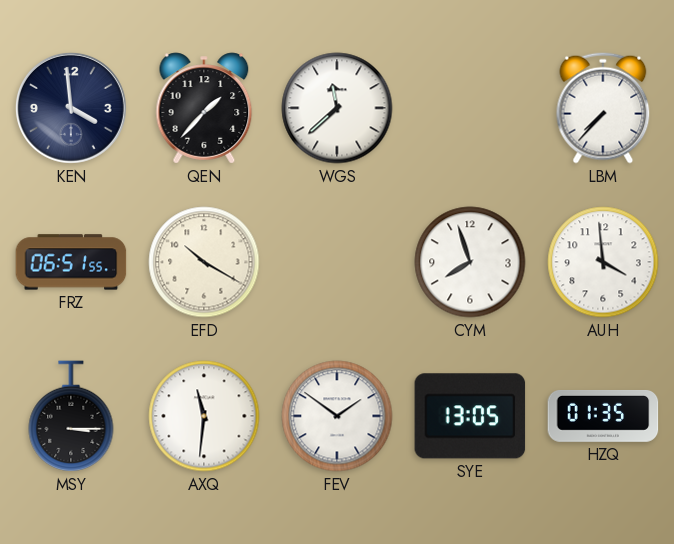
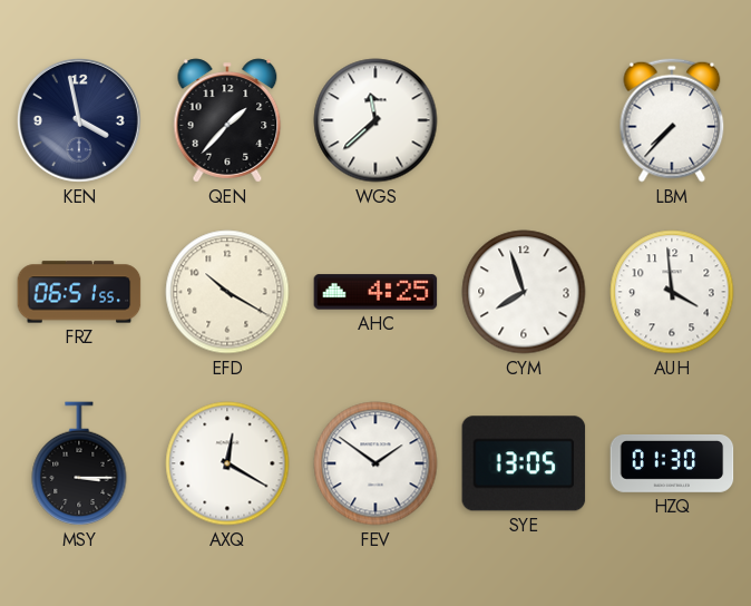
KEN: 3:59 -> 3:58 (79, 120)
AHC: none -> 4:25 (375, 292)
AXQ: 11:31 -> 12:20 (227, 463)
HZQ: 01:35 -> 01:30 (672, 463)
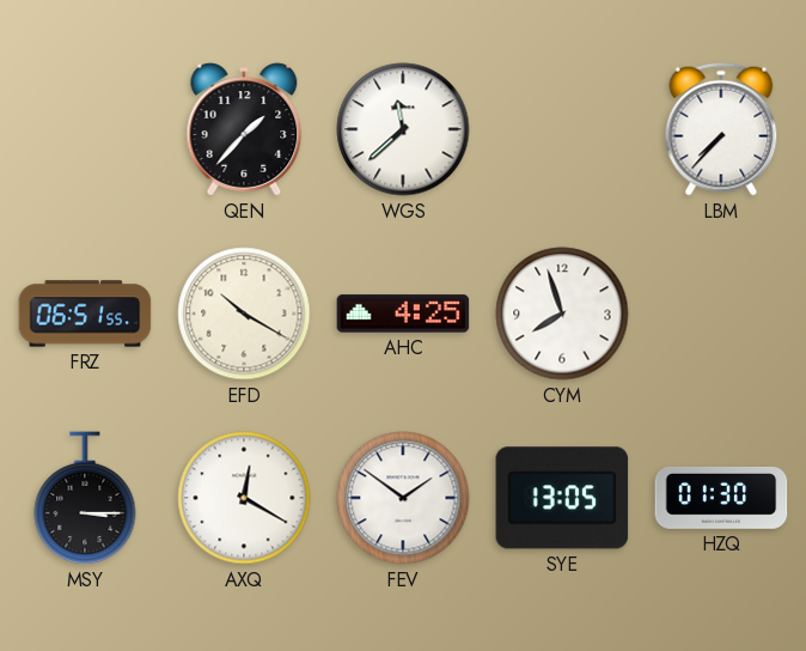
KEN: 3:58 -> none (79, 120)
AUH: 3:59 -> none (672, 292)
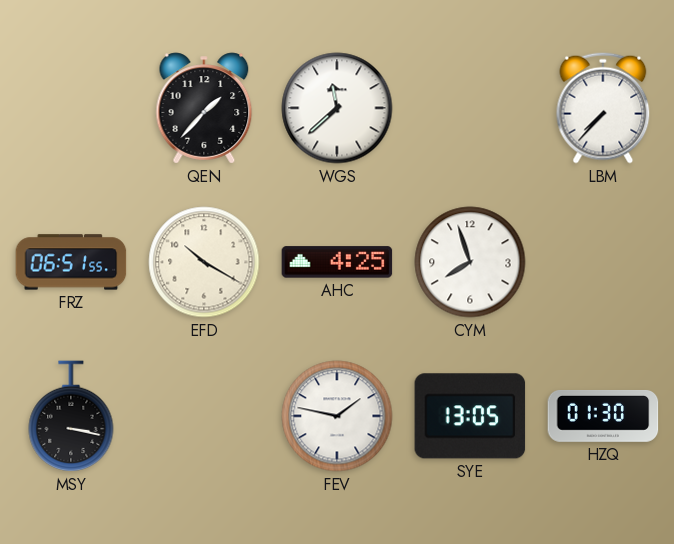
MSY: 3:15 -> 3:17 (71, 416)
AXQ: 12:20 -> none (244, 498)
FEV: 1:51 -> 1:47 (337, 416)
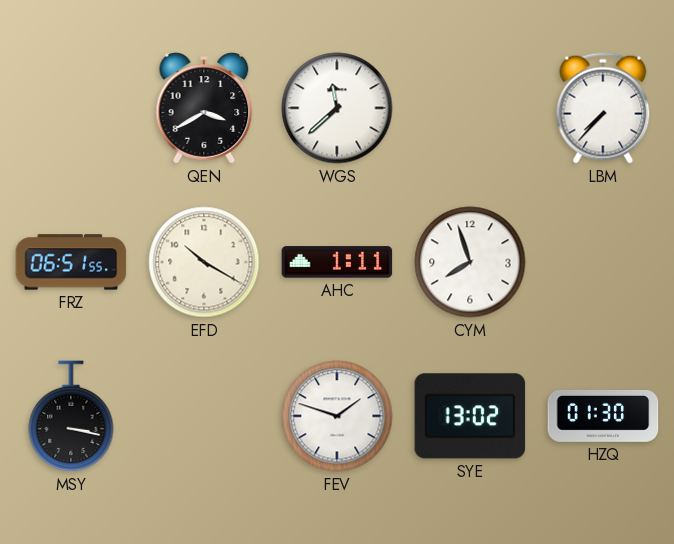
QEN: 1:37 -> 3:40 (204, 108)
AHC: 4:25 -> 1:11 (337, 262)
FEV: 1:47 -> 1:48 (337, 416)
SYE: 13:05 -> 13:02 (470, 416)
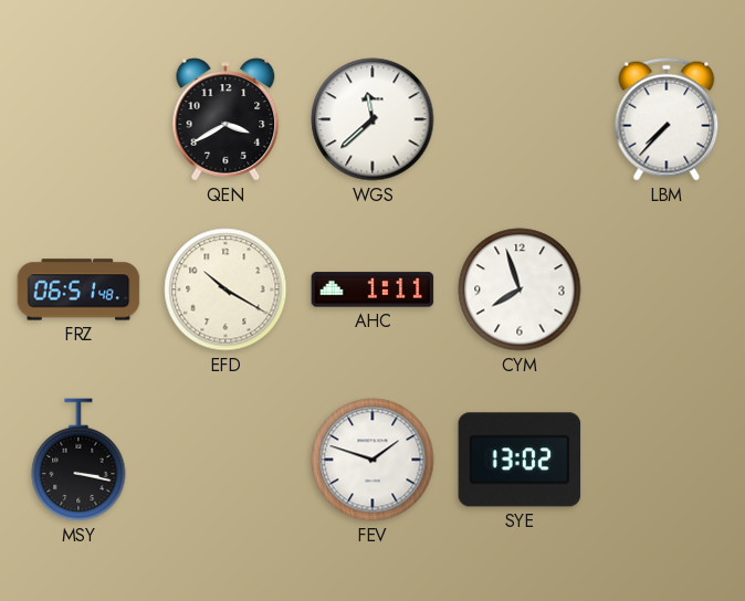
FRZ: 06:51:55 -> 06:51:48 (78, 289)
HZQ: 01:30 -> none (603, 416)
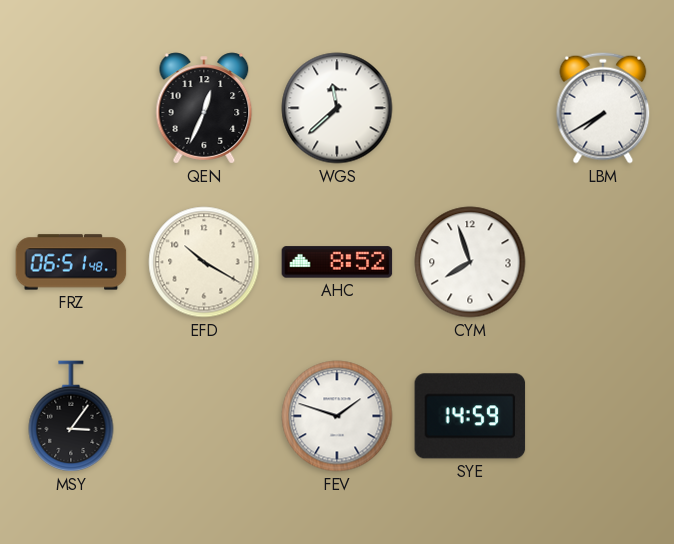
QEN: 3:40 -> 12:34 (204, 108)
LBM: 7:37 -> 7:40 (603, 108)
AHC: 1:11 -> 8:52 (337, 262)
MSY: 3:17 -> 3:06 (71, 416)
SYE: 13:02 -> 14:59 (470, 416)
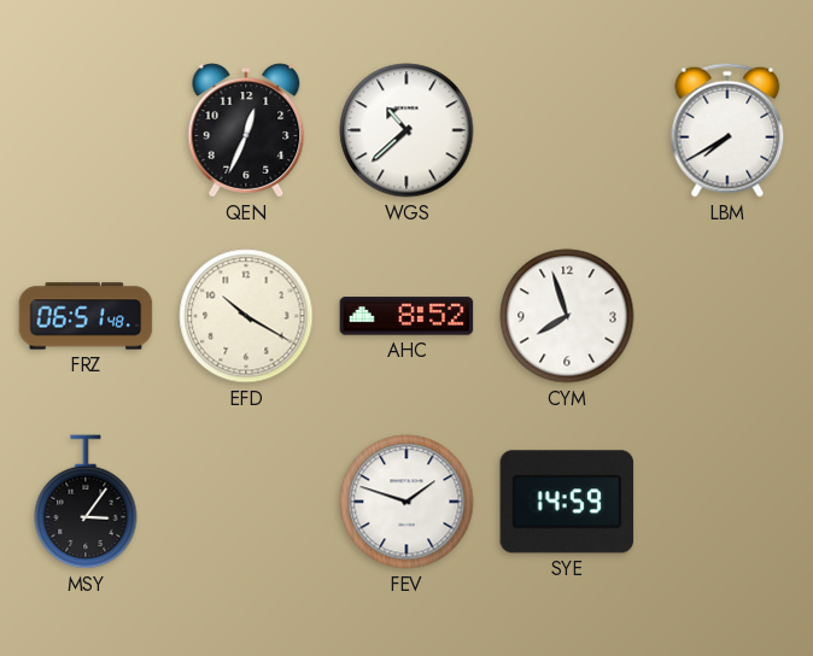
WGS: 11:38 -> 10:38 (406, 130)
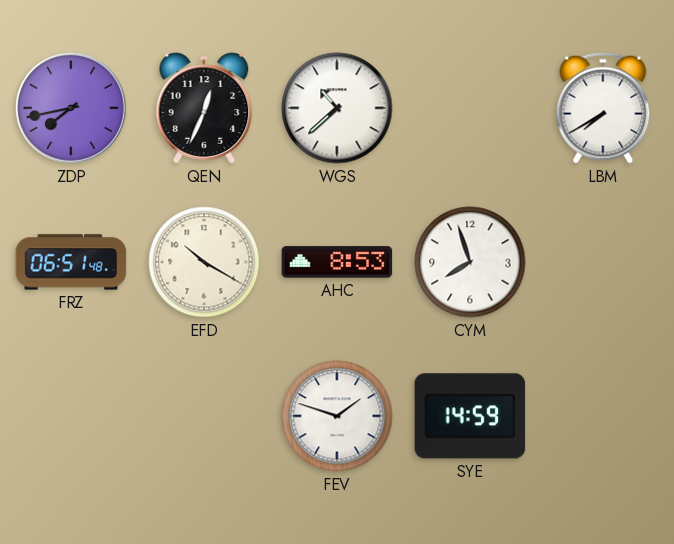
ZDP: none -> 7:43 (71, 108)
AHC: 8:52 -> 8:53 (337, 262)
MSY: 3:06 -> none (86, 502)
